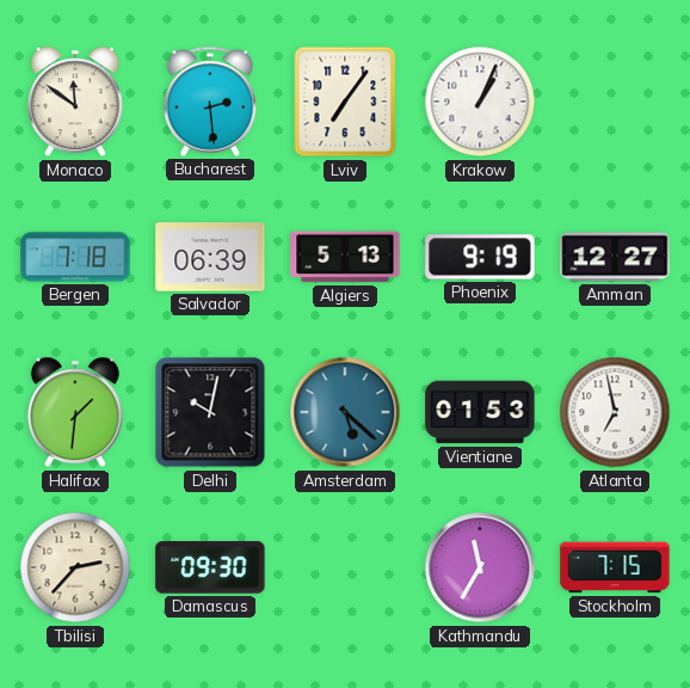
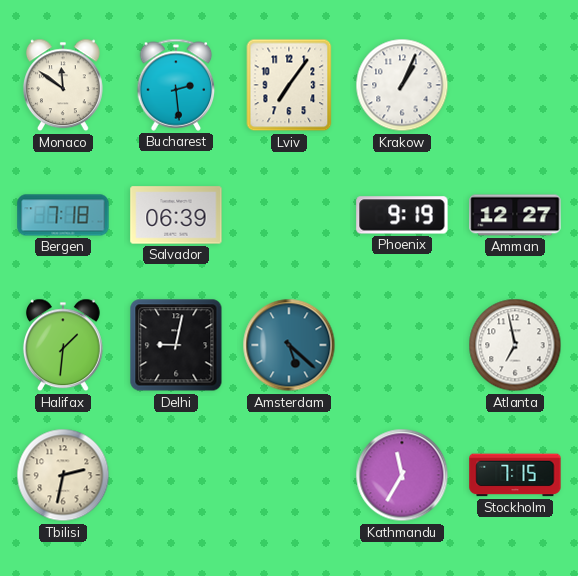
Algiers: 5:13 -> none (345, 257)
Delhi: 10:02 -> 9:02 (176, 345)
Vientiane: 01:53 -> none (480, 412)
Tbilisi: 2:37 -> 2:32 (63, 475)
Damascus: 09:30 -> none (210, 567)
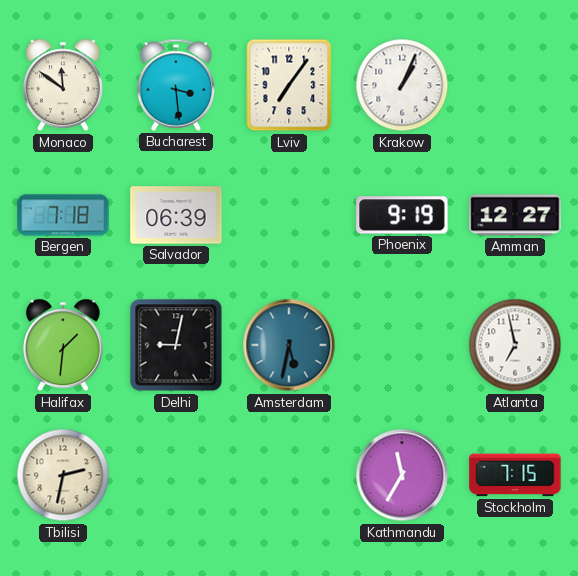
Bucharest: 2:29 -> 3:29 (176, 85)
Amsterdam: 5:22 -> 5:32 (289, 345)
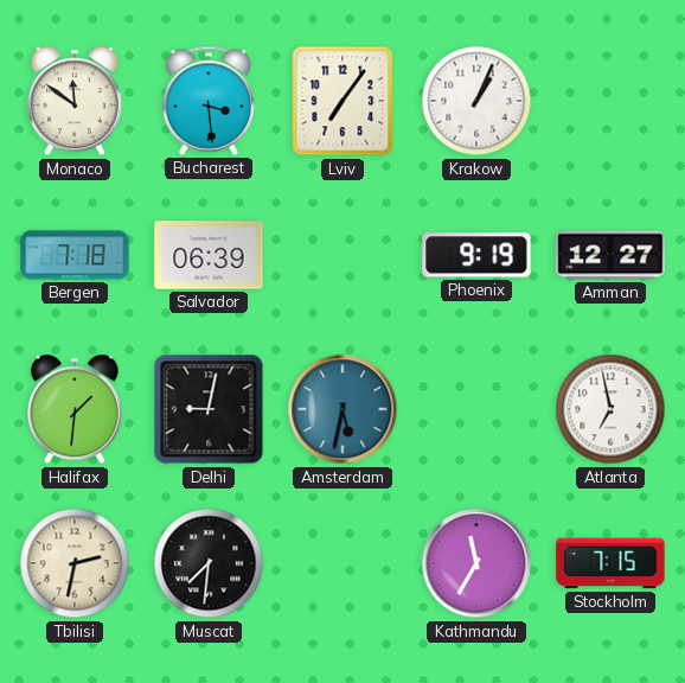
Muscat: none -> 7:31 (209, 563)
